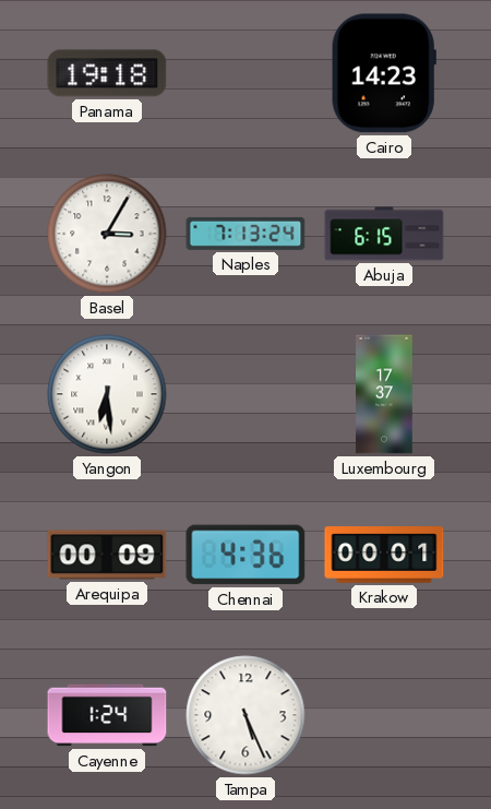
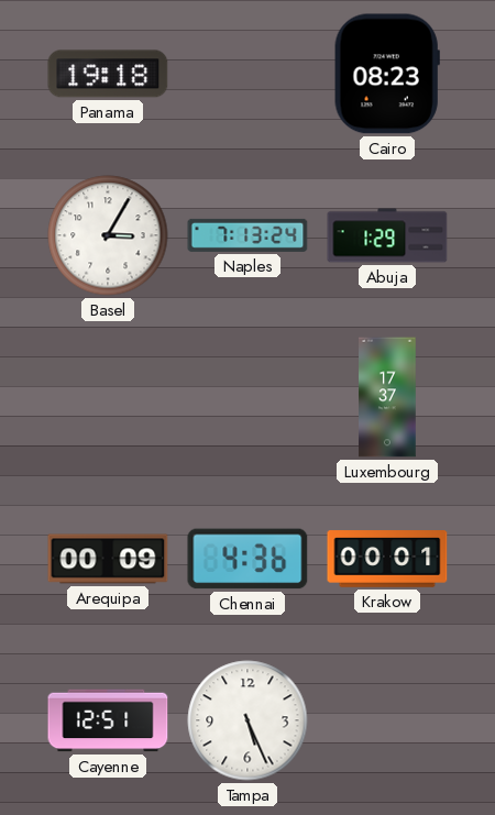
Cairo: 14:23 -> 08:23 (387, 74)
Abuja: 6:15 -> 1:29 (387, 235)
Yangon: 6:29 -> none (107, 394)
Cayenne: 1:24 -> 12:51 (108, 720)
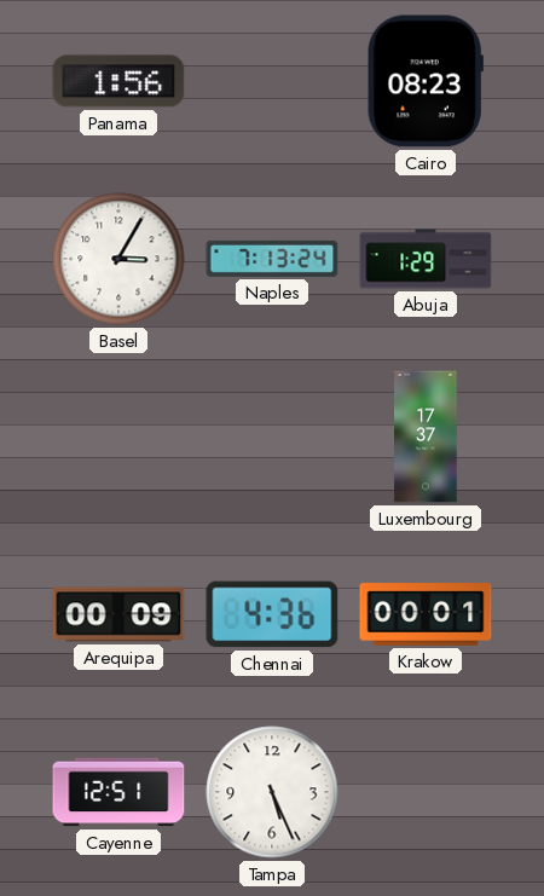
Panama: 19:18 -> 1:56 (118, 81)
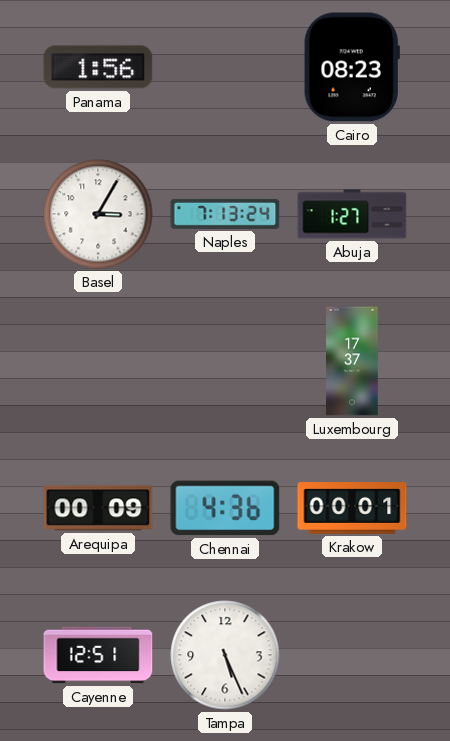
Abuja: 1:29 -> 1:27 (352, 214)
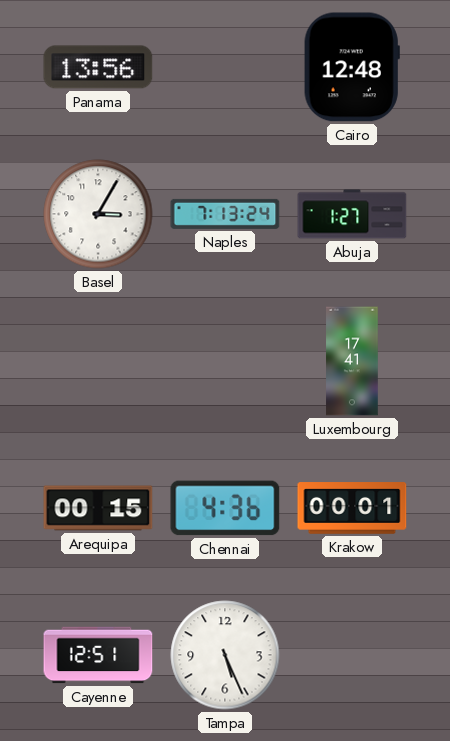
Panama: 1:56 -> 13:56 (98, 67)
Cairo: 08:23 -> 12:48 (352, 67)
Luxembourg: 17:37 -> 17:41 (352, 361)
Arequipa: 00:09 -> 00:15 (98, 508)
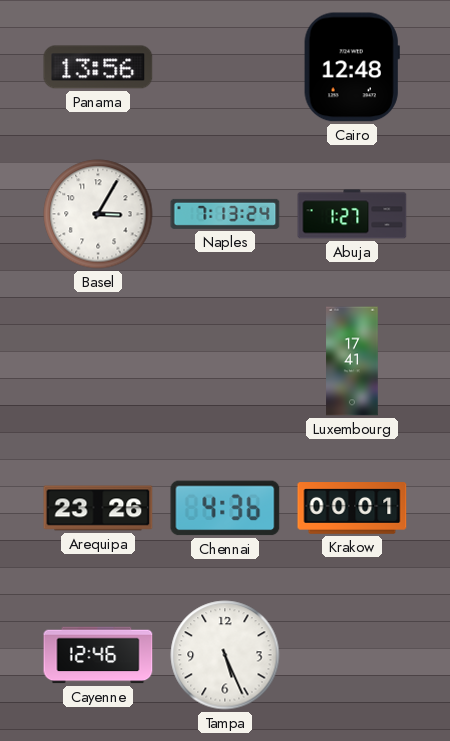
Arequipa: 00:15 -> 23:26 (98, 508)
Cayenne: 12:51 -> 12:46 (98, 655)
